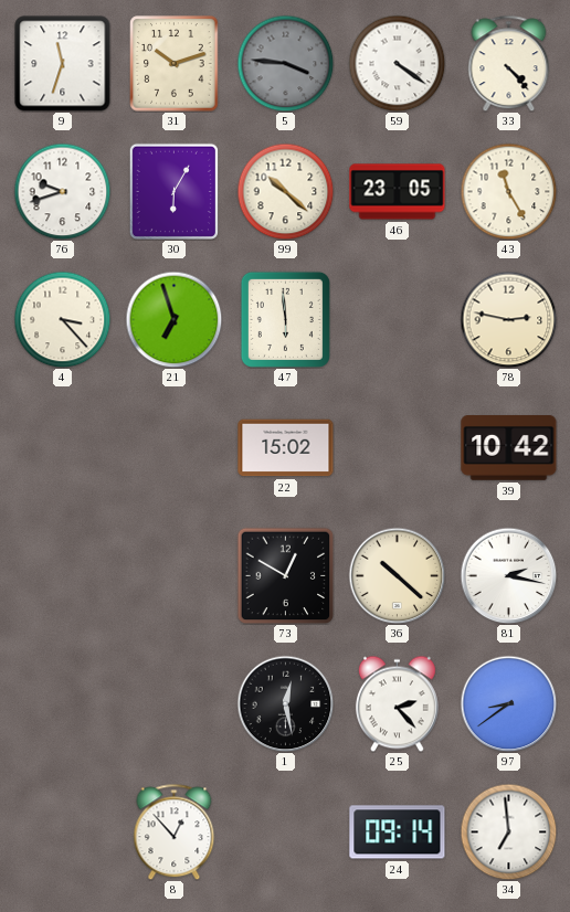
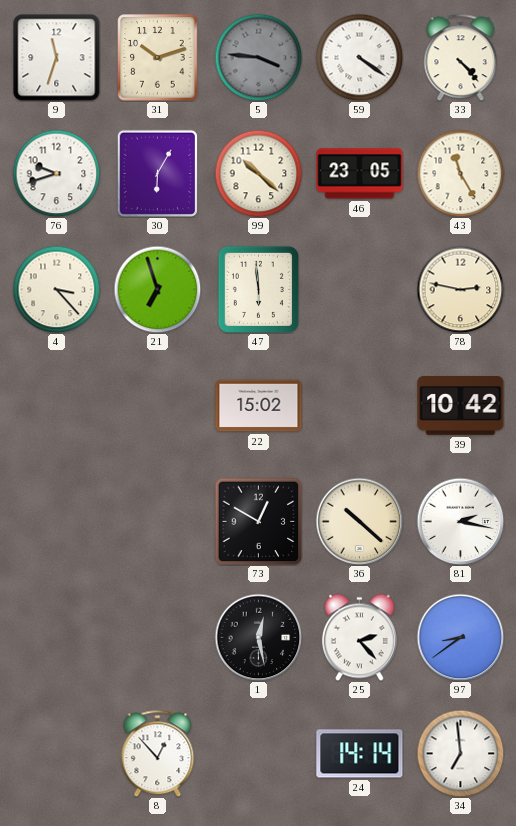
24: 09:14 -> 14:14 (360, 754)
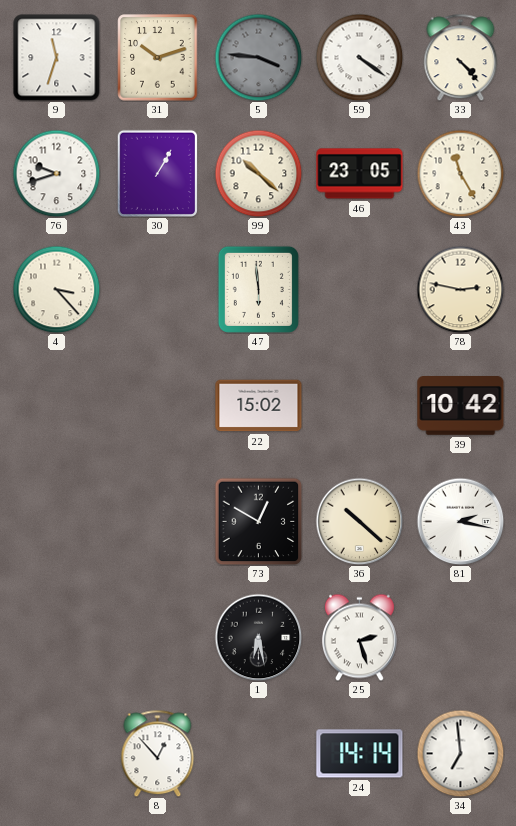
30: 6:05 -> 1:05 (157, 173)
21: 6:57 -> none (157, 289)
1: 12:28 -> 6:28 (258, 637)
25: 2:23 -> 2:27 (359, 637)
97: 8:39 -> none (460, 637)
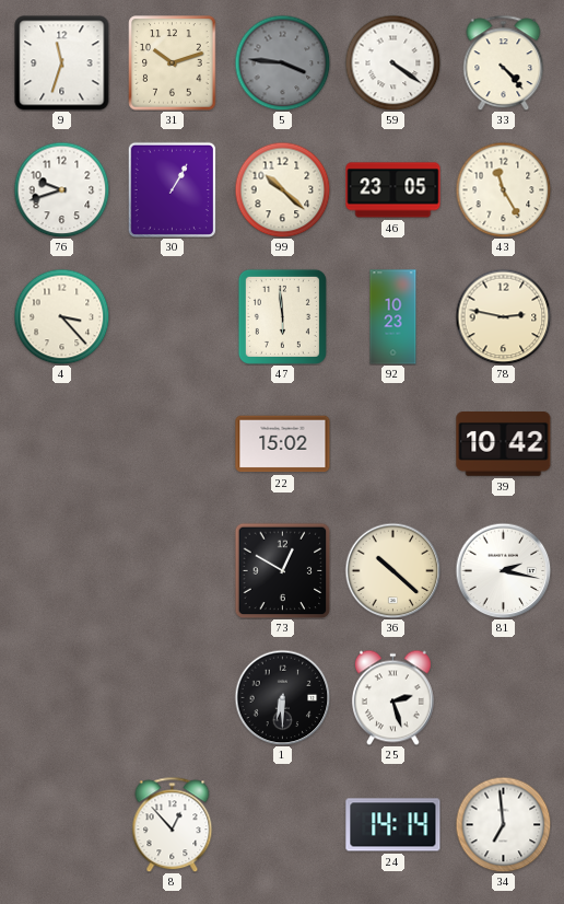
92: none -> 10:23 (393, 317)
1: 6:28 -> 6:30 (282, 697)
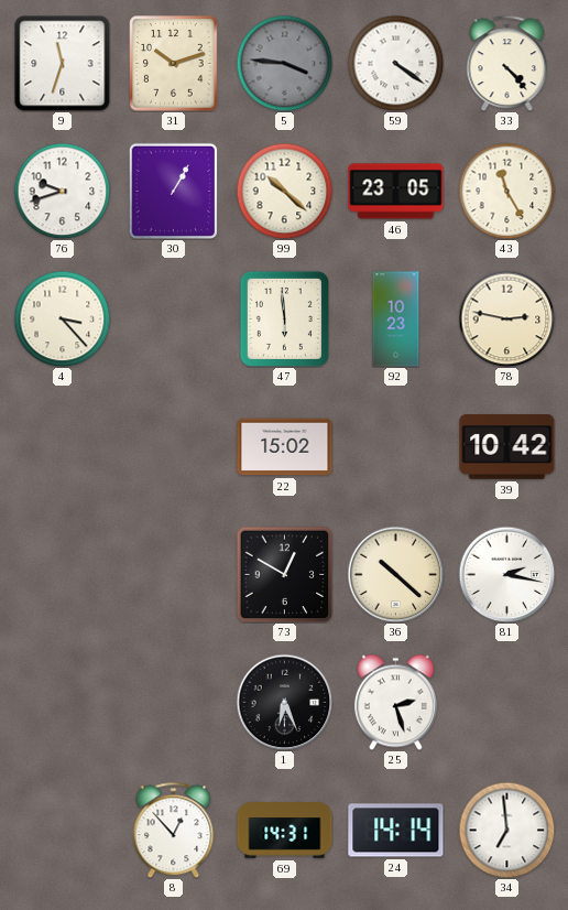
1: 6:30 -> 6:26 (284, 702)
69: none -> 14:31 (285, 831)
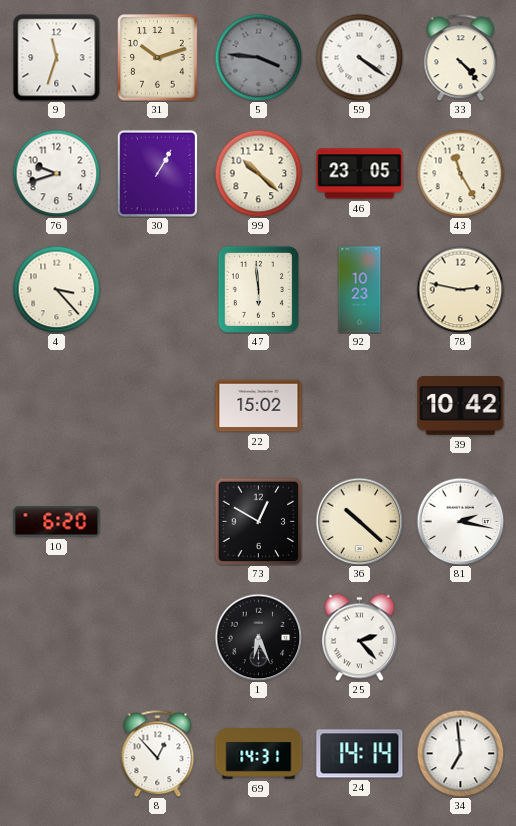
10: none -> 6:20 (57, 522)
25: 2:27 -> 2:23 (359, 637)
